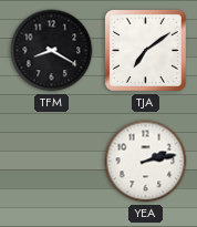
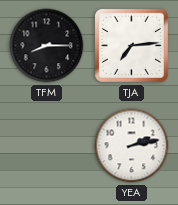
TFM: 8:20 -> 8:15 (47, 46)
TJA: 7:09 -> 7:14 (131, 45)
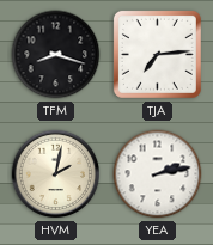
TFM: 8:15 -> 8:18 (56, 55)
HVM: none -> 2:02 (56, 174)
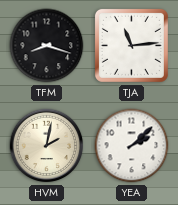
TJA: 7:14 -> 11:14 (131, 45)
YEA: 2:13 -> 2:08 (132, 146)
